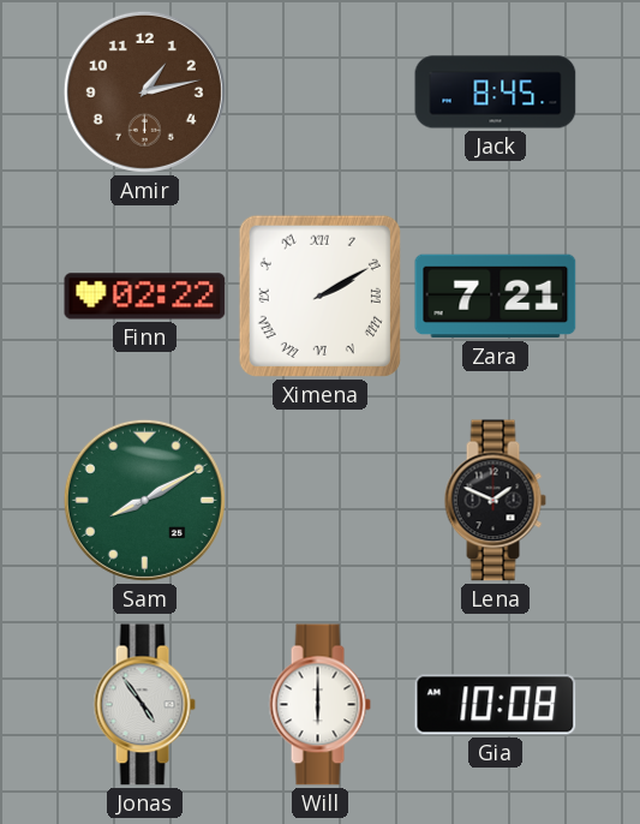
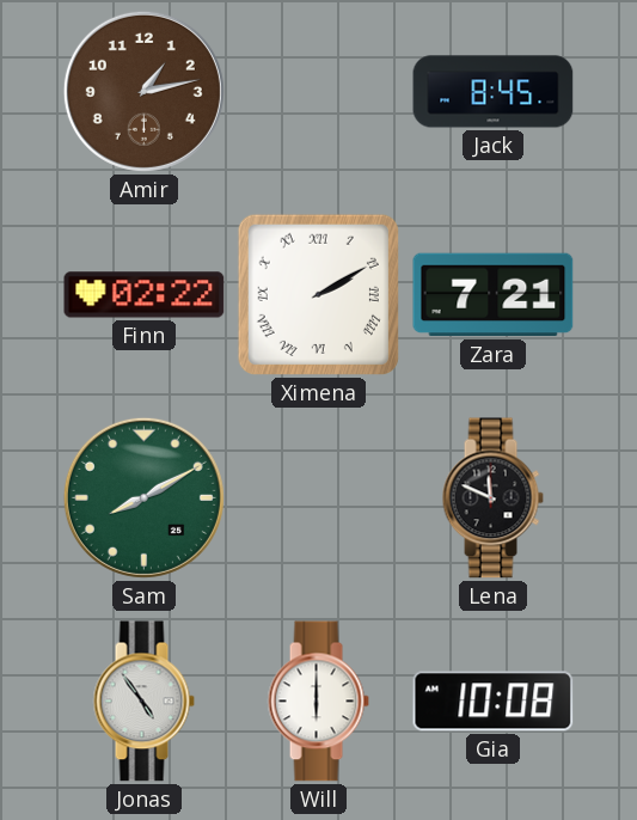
Lena: 1:49 -> 11:49 (492, 498)
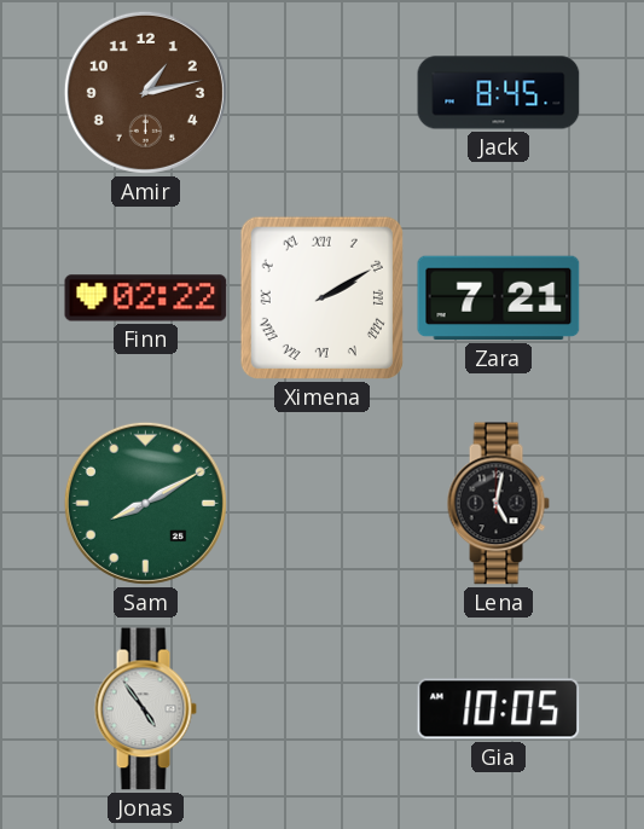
Lena: 11:49 -> 5:02 (498, 504)
Will: 6:00 -> none (318, 702)
Gia: 10:08 -> 10:05 (499, 709)
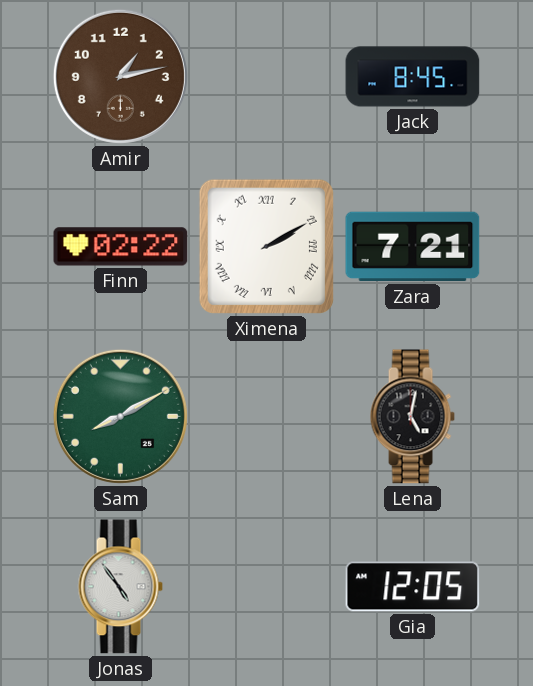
Gia: 10:05 -> 12:05 (413, 587)
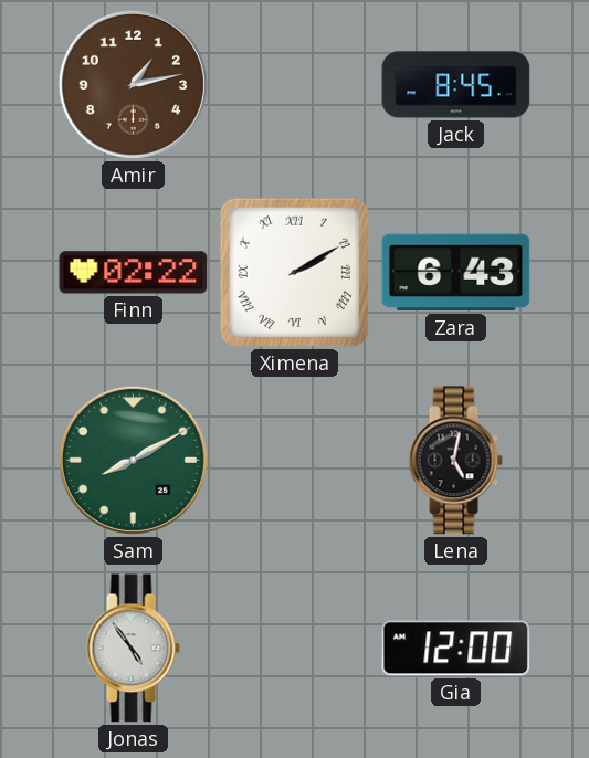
Zara: 7:21 -> 6:43 (456, 273)
Gia: 12:05 -> 12:00 (456, 649)
